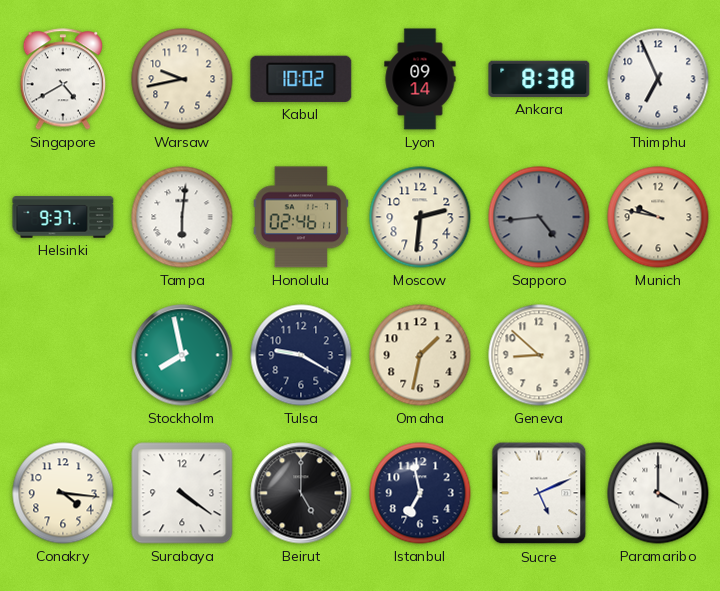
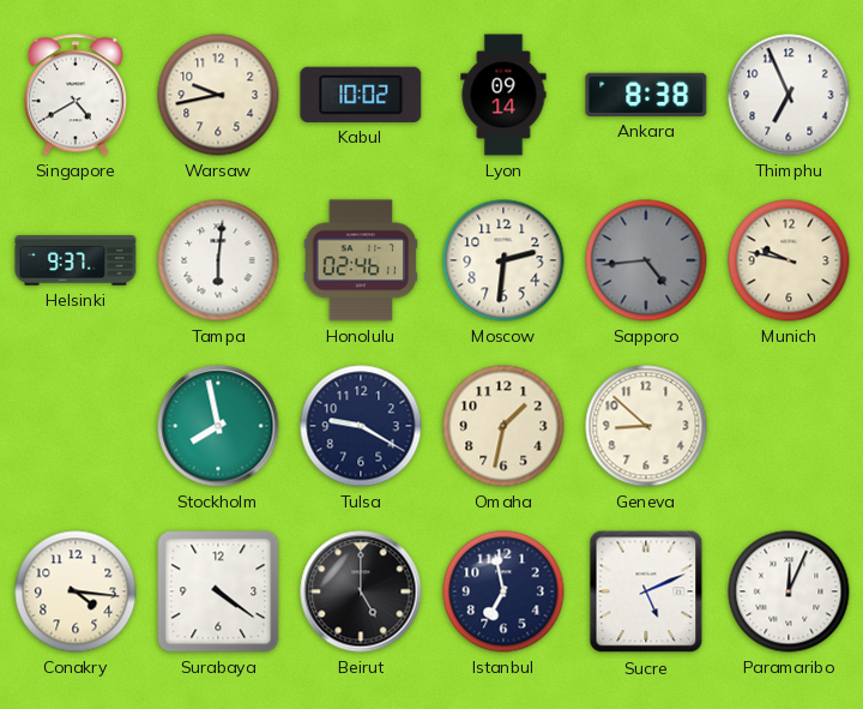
Paramaribo: 4:00 -> 12:04 (789, 591)
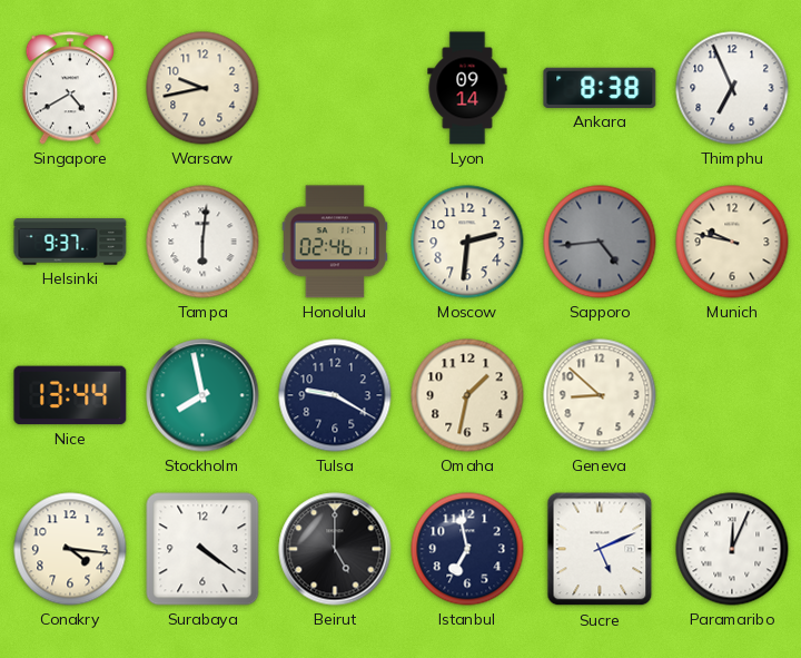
Kabul: 10:02 -> none (361, 95)
Nice: none -> 13:44 (70, 395)
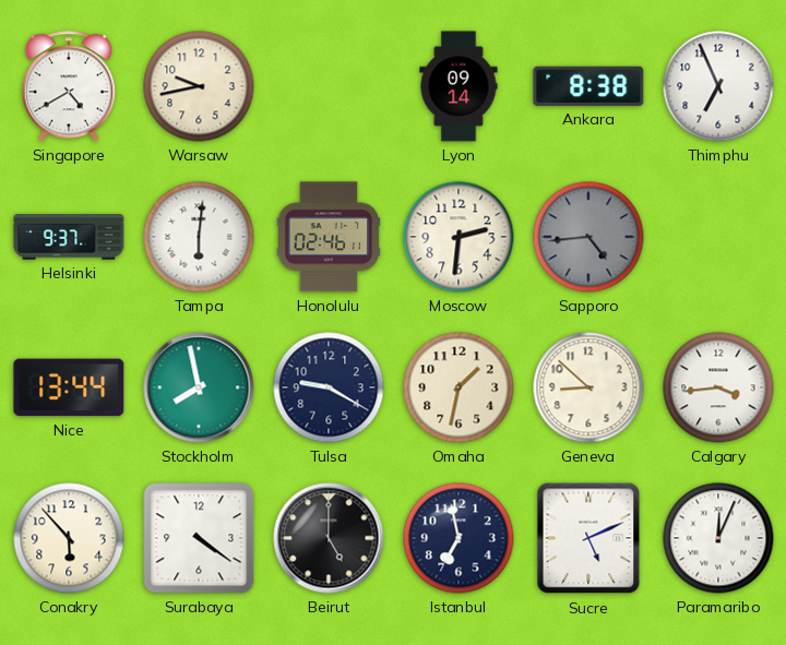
Munich: 9:47 -> none (732, 242)
Calgary: none -> 3:44 (718, 387)
Conakry: 4:16 -> 5:53 (69, 538)
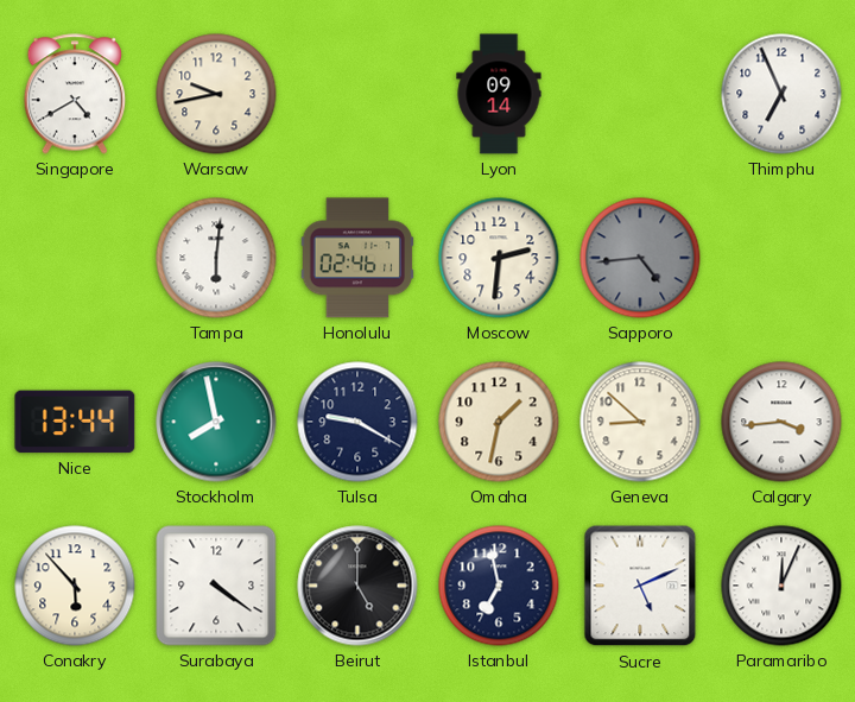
Ankara: 8:38 -> none (588, 86)
Helsinki: 9:37 -> none (69, 237)
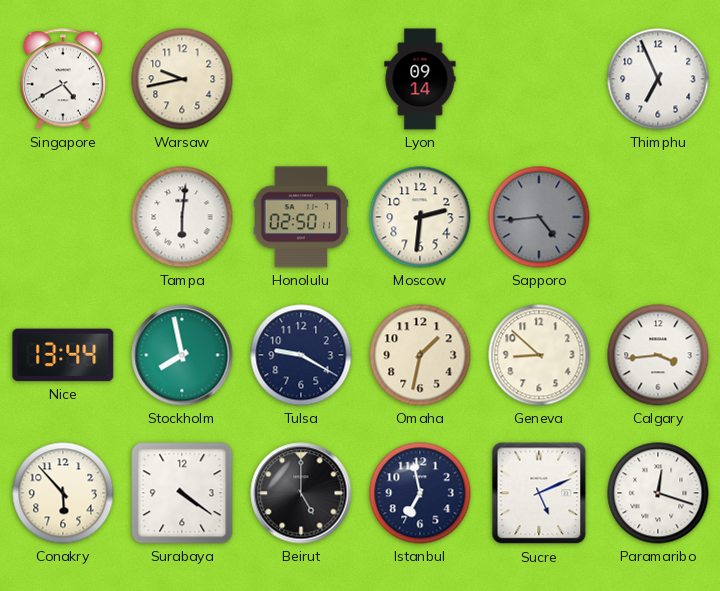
Honolulu: 02:46 -> 02:50 (301, 217)
Paramaribo: 12:04 -> 12:18 (658, 493)
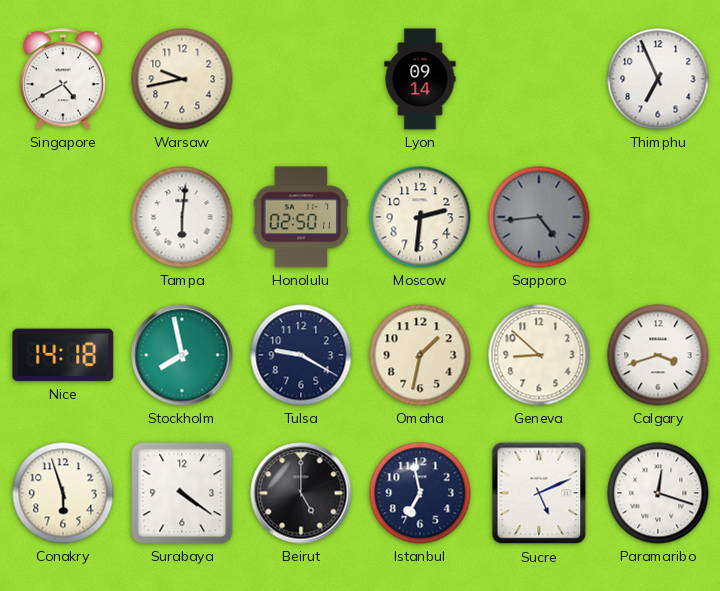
Nice: 13:44 -> 14:18 (63, 355)
Calgary: 3:44 -> 3:42 (658, 355)
Conakry: 5:53 -> 5:57 (63, 493)
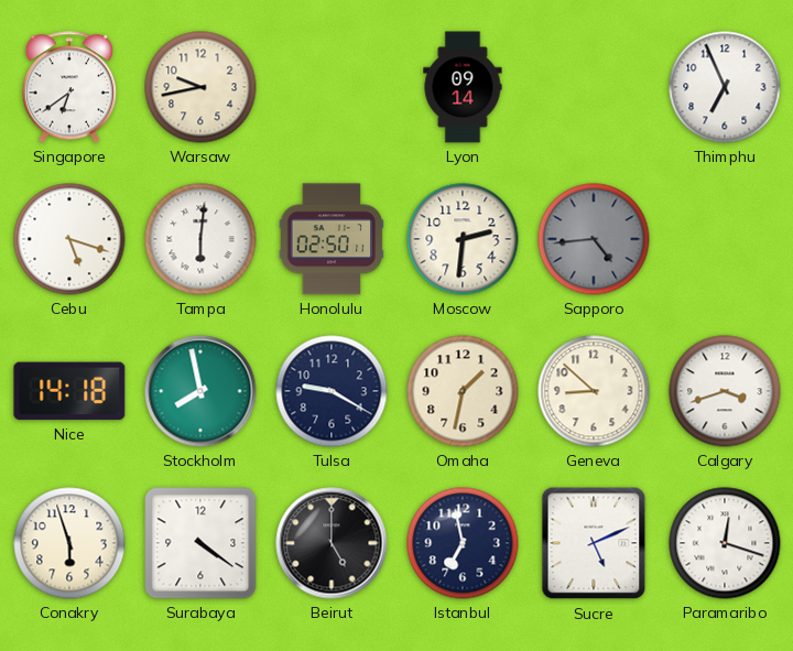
Singapore: 4:40 -> 6:39 (69, 87)
Cebu: none -> 5:18 (69, 239)
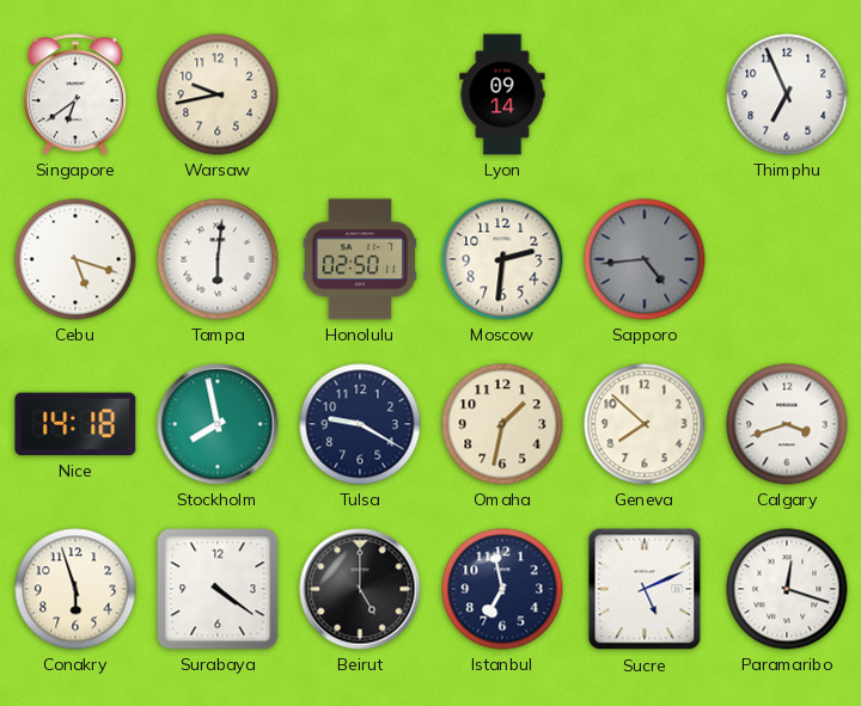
Geneva: 8:52 -> 7:52 (645, 424)
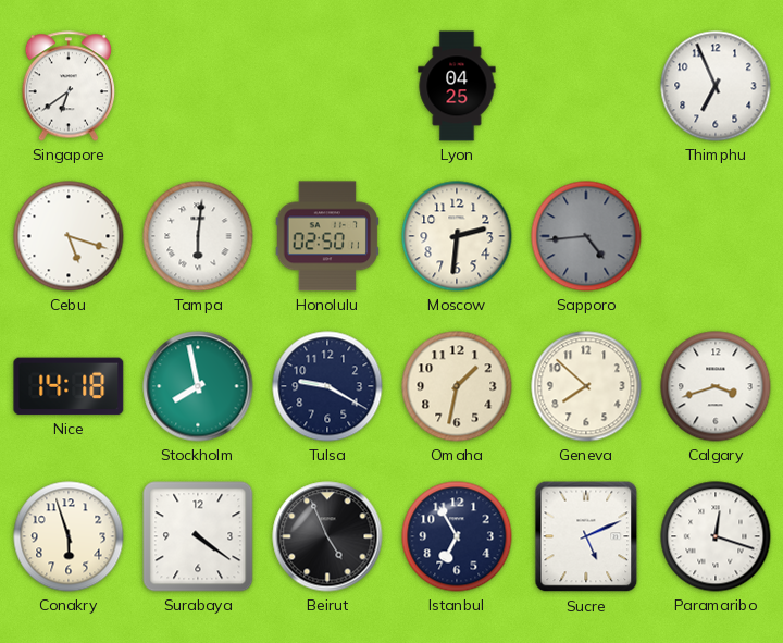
Warsaw: 9:43 -> none (218, 94)
Lyon: 09:14 -> 04:25 (457, 86)
Beirut: 5:00 -> 4:56 (327, 536)
Istanbul: 6:58 -> 6:55 (457, 536)
